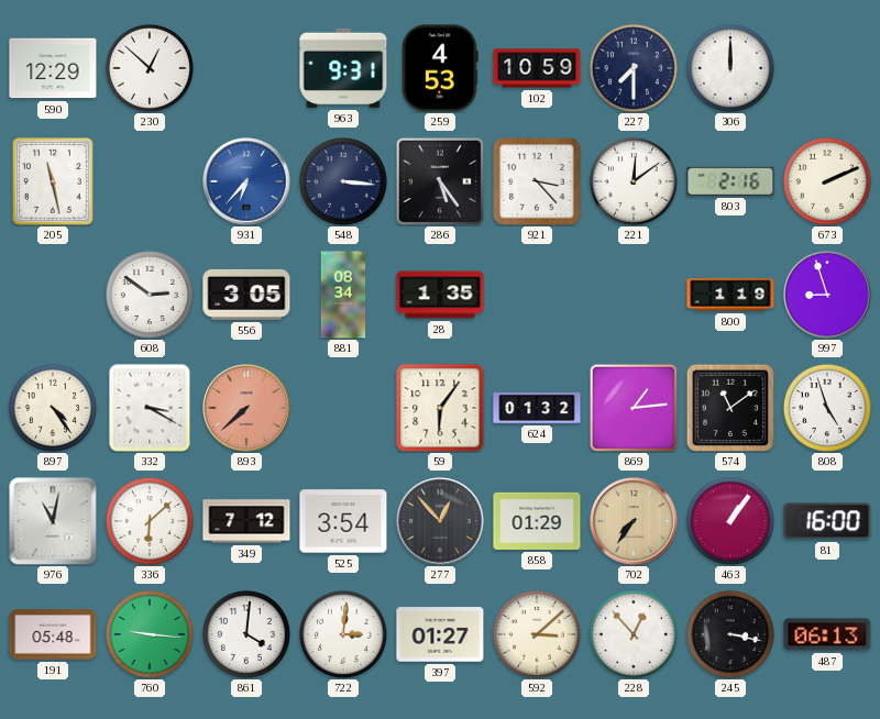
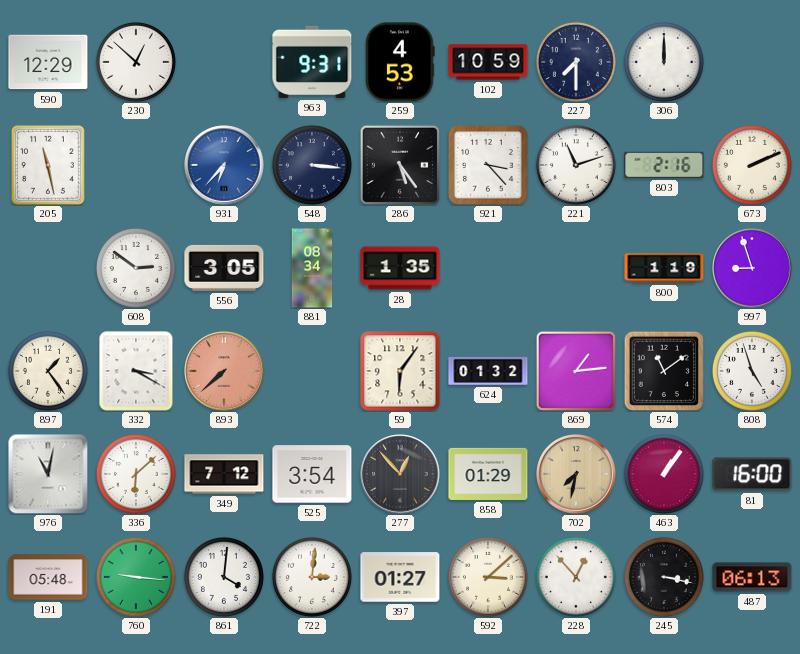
221: 12:09 -> 11:12 (576, 165)
897: 4:24 -> 1:24 (48, 371)
702: 7:36 -> 7:32 (576, 474)
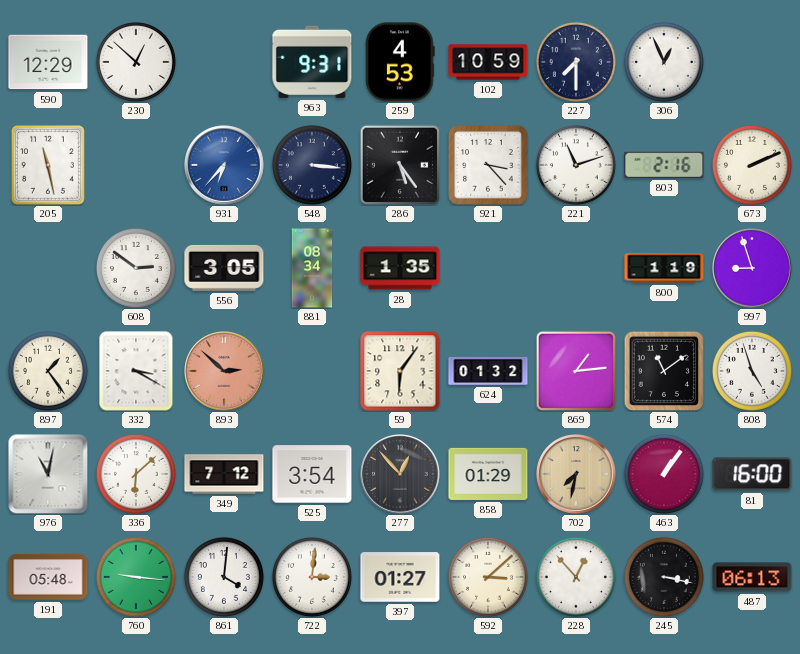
306: 12:00 -> 12:56 (664, 62)
893: 7:38 -> 2:52 (224, 371)
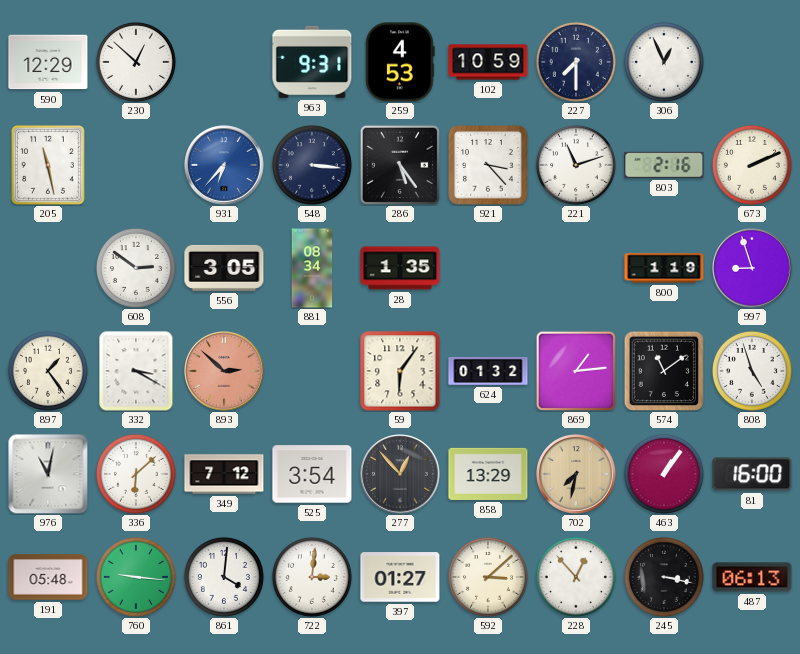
858: 01:29 -> 13:29 (488, 474)
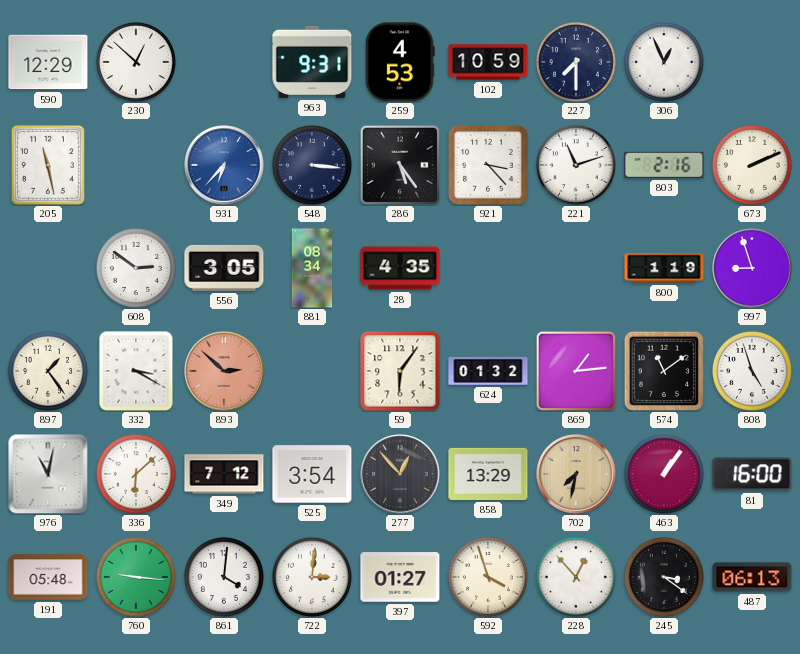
28: 1:35 -> 4:35 (400, 268)
592: 3:08 -> 3:57 (488, 577)
245: 3:17 -> 3:21 (664, 577)
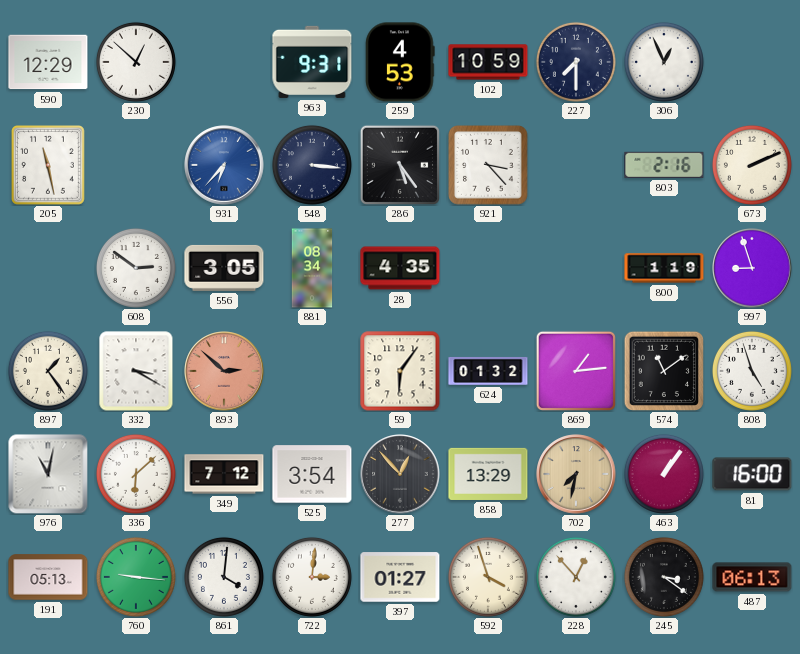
221: 11:12 -> none (576, 165)
191: 05:48 -> 05:13 (48, 577)
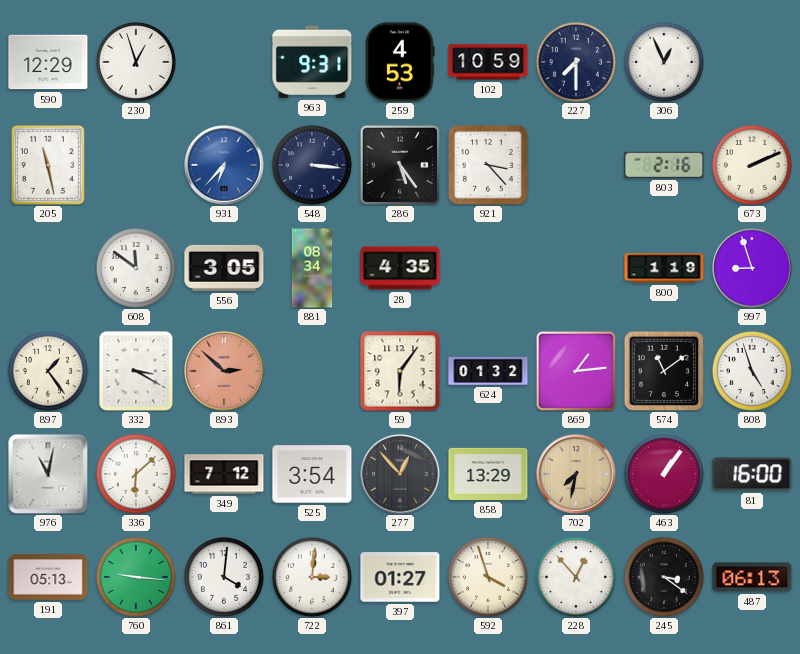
230: 12:52 -> 12:57 (136, 62)
608: 2:51 -> 11:51 (136, 268)
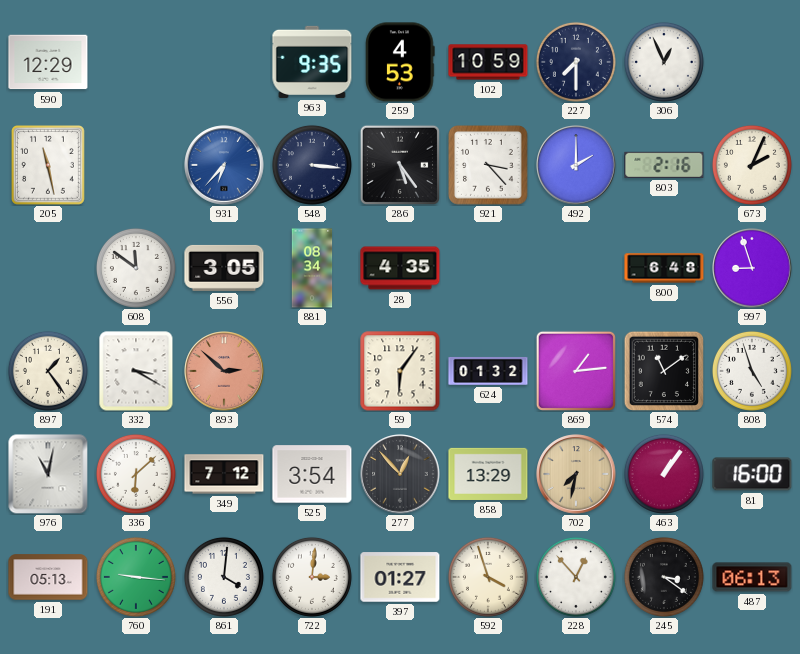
230: 12:57 -> none (136, 62)
963: 9:31 -> 9:35 (312, 62)
492: none -> 2:00 (576, 165)
673: 2:11 -> 2:04 (752, 165)
800: 1:19 -> 6:48 (664, 268)
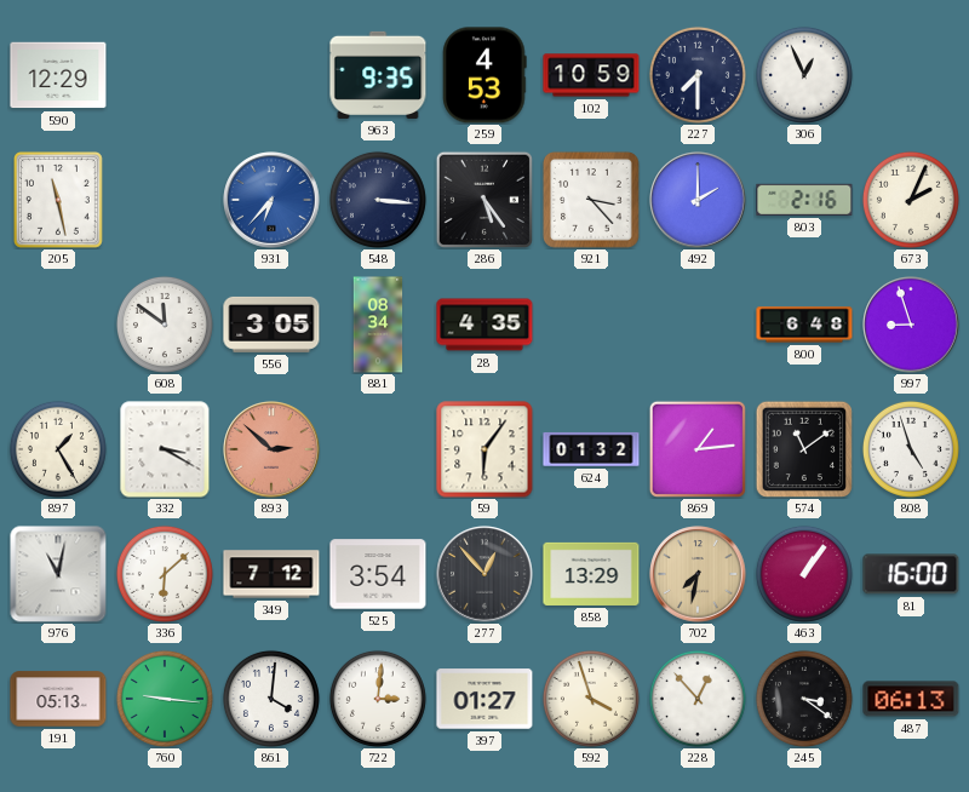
897: 1:24 -> 1:25 (58, 449)
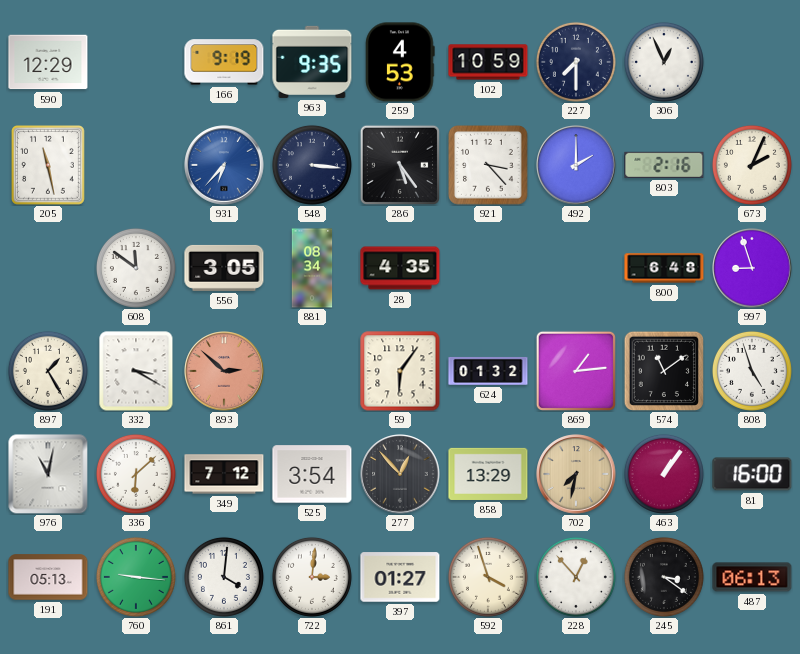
166: none -> 9:19 (224, 62)
